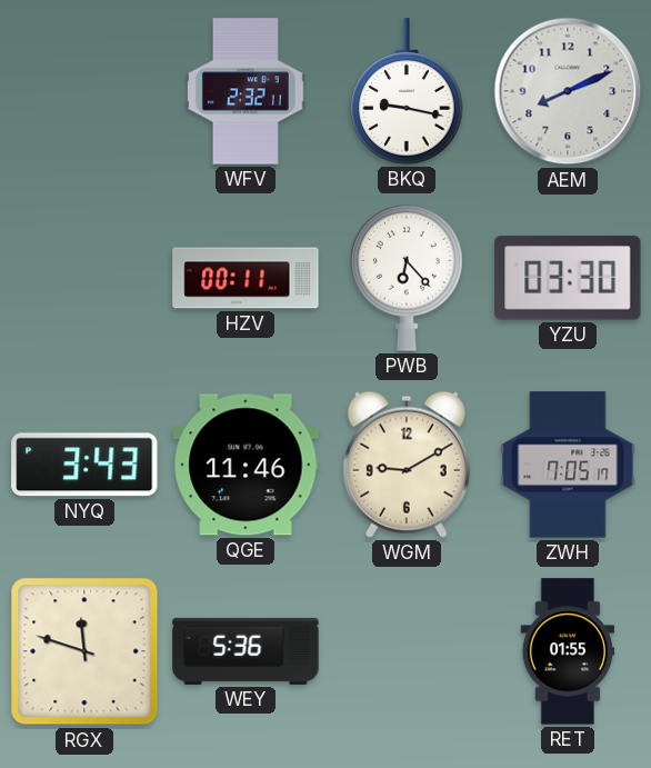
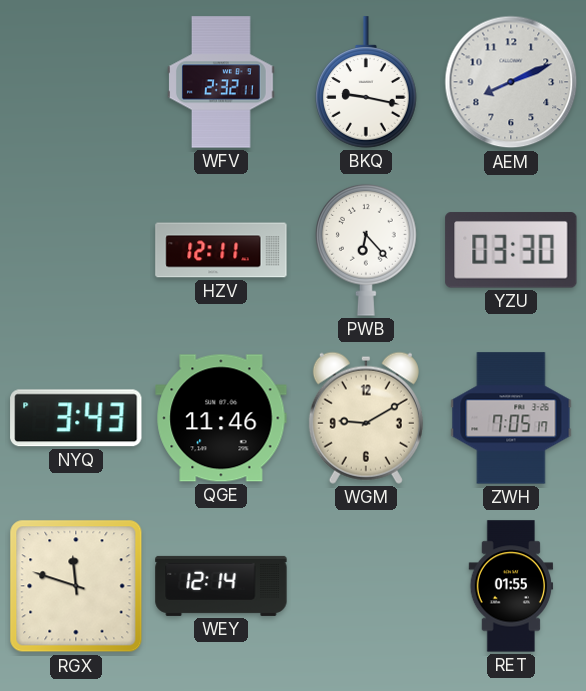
HZV: 00:11 -> 12:11 (221, 250)
WEY: 5:36 -> 12:14 (221, 586)
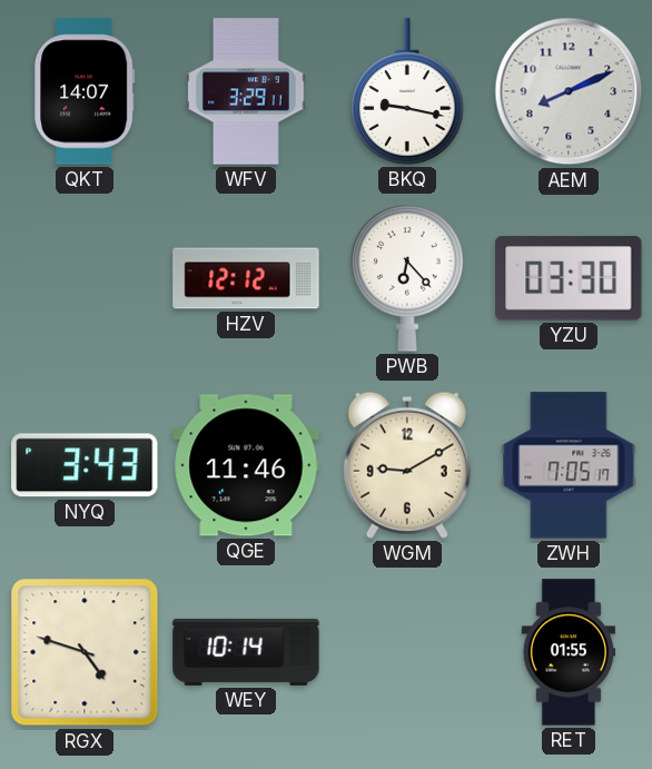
QKT: none -> 14:07 (86, 91)
WFV: 2:32 -> 3:29 (247, 91)
HZV: 12:11 -> 12:12 (246, 278)
RGX: 11:48 -> 4:48 (85, 652)
WEY: 12:14 -> 10:14 (246, 652)
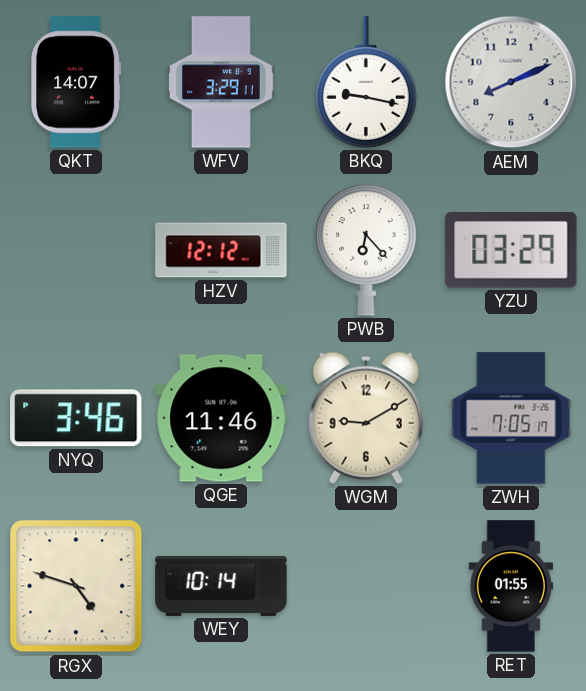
YZU: 03:30 -> 03:29 (511, 250)
NYQ: 3:43 -> 3:46 (76, 418)
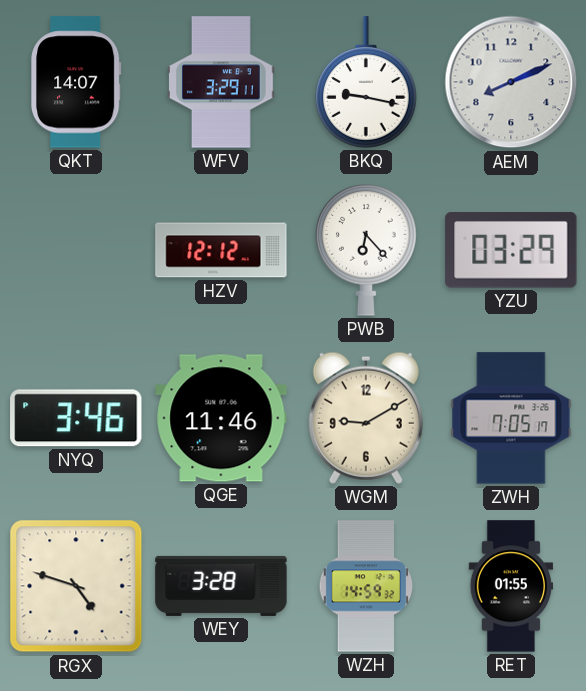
WEY: 10:14 -> 3:28 (221, 586)
WZH: none -> 14:59 (366, 586)
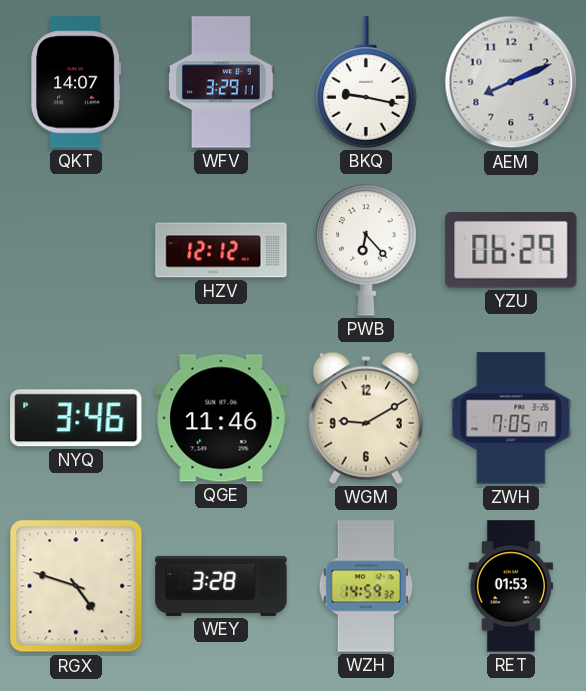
YZU: 03:29 -> 06:29 (511, 250)
RET: 01:55 -> 01:53 (511, 586)
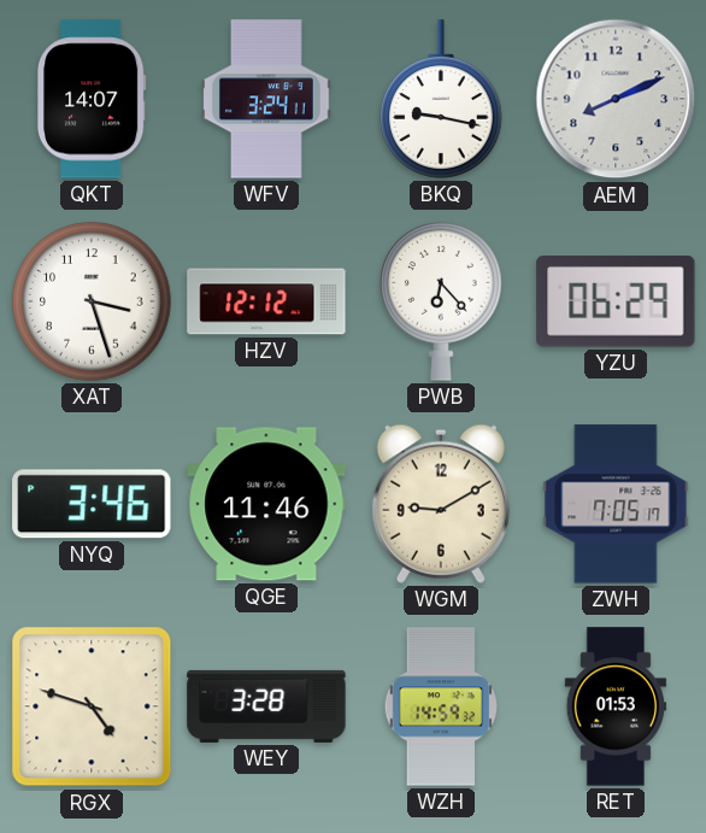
WFV: 3:29 -> 3:24 (267, 99)
XAT: none -> 3:27 (92, 301)
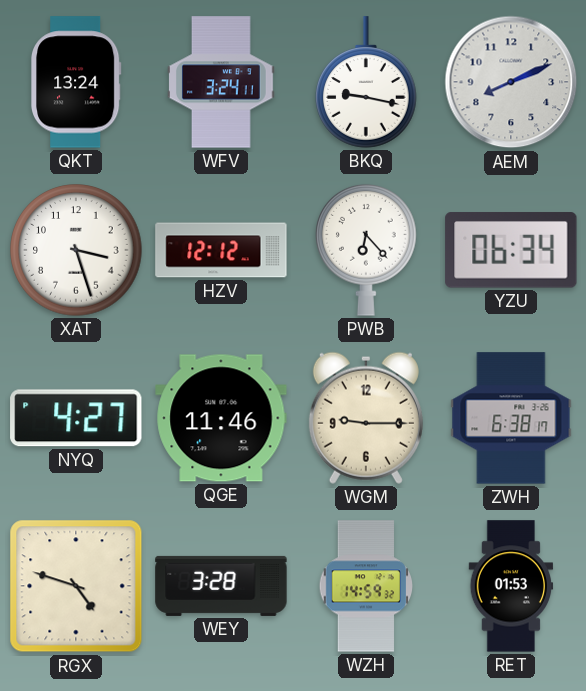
QKT: 14:07 -> 13:24 (77, 82)
YZU: 06:29 -> 06:34 (511, 250)
NYQ: 3:46 -> 4:27 (76, 418)
WGM: 9:10 -> 9:15 (366, 418)
ZWH: 7:05 -> 6:38 (511, 418)
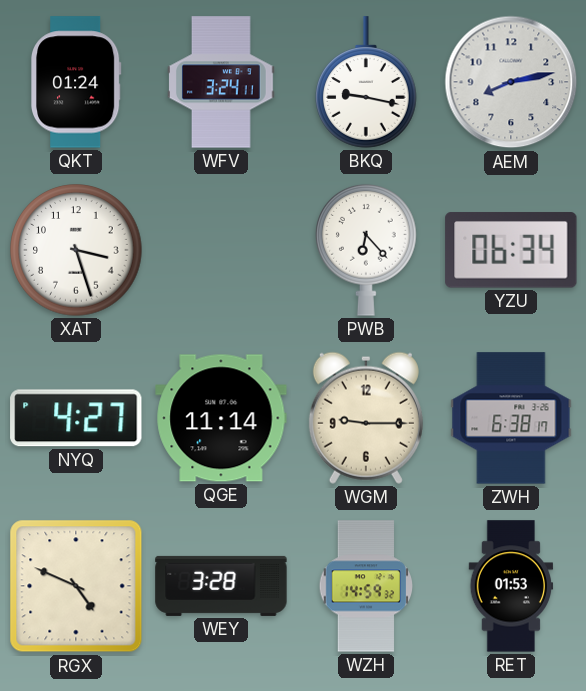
QKT: 13:24 -> 01:24 (77, 82)
AEM: 8:11 -> 8:13 (511, 82)
HZV: 12:12 -> none (221, 250)
QGE: 11:46 -> 11:14 (221, 418)
RGX: 4:48 -> 4:49 (76, 586)
